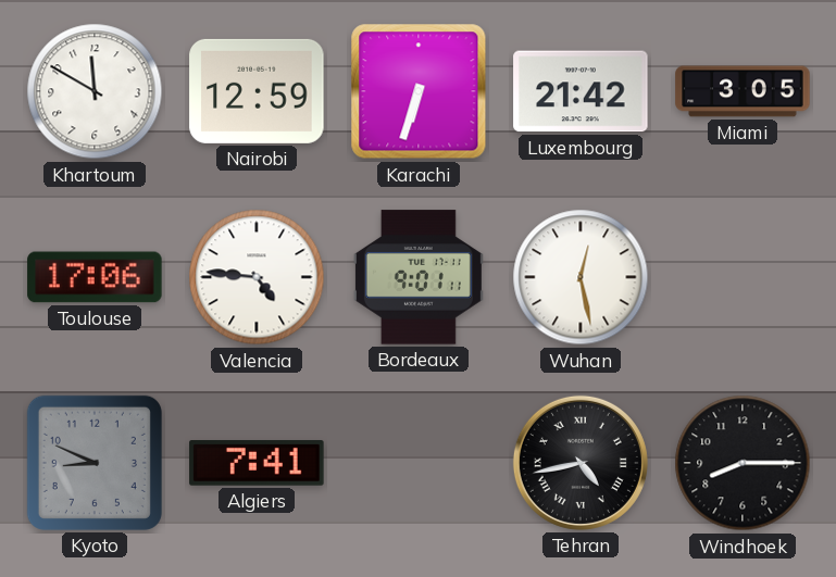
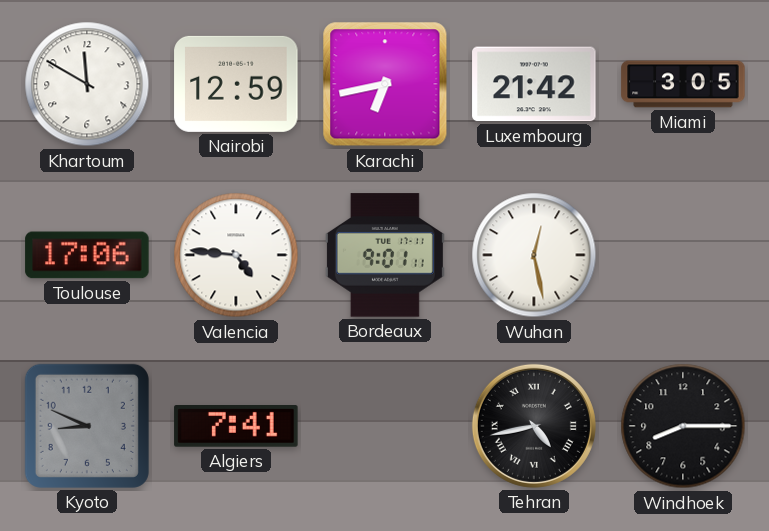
Karachi: 6:33 -> 6:43 (385, 84)
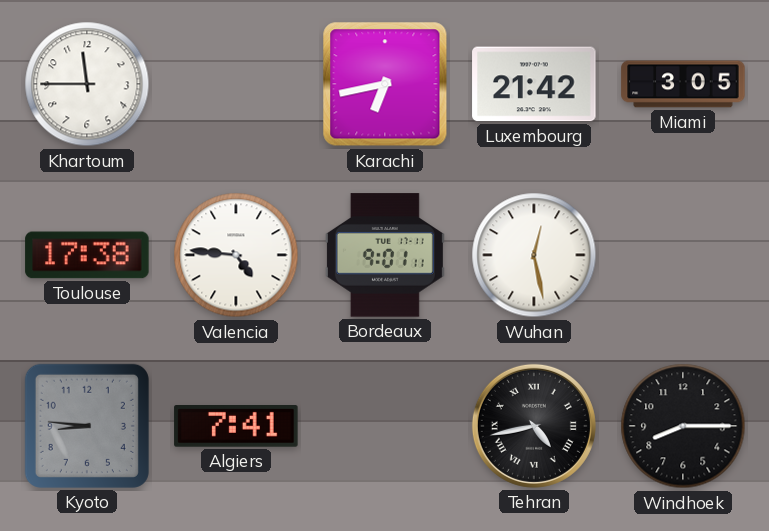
Khartoum: 11:50 -> 11:45 (87, 84)
Nairobi: 12:59 -> none (236, 84)
Toulouse: 17:06 -> 17:38 (87, 255)
Kyoto: 8:49 -> 8:46 (87, 426)
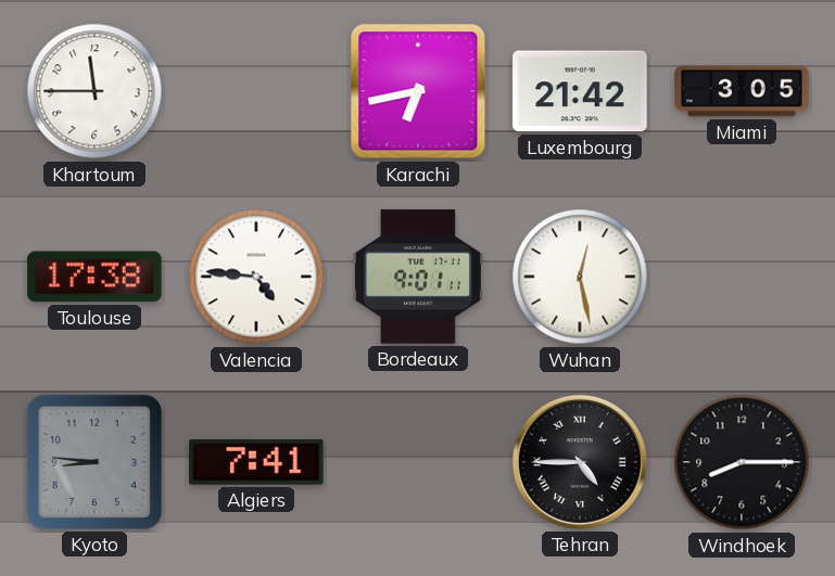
Tehran: 4:43 -> 4:45 (580, 462)
